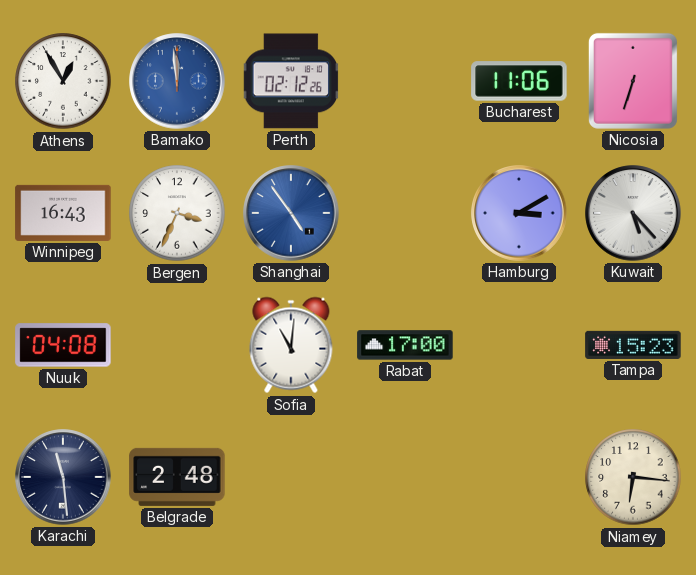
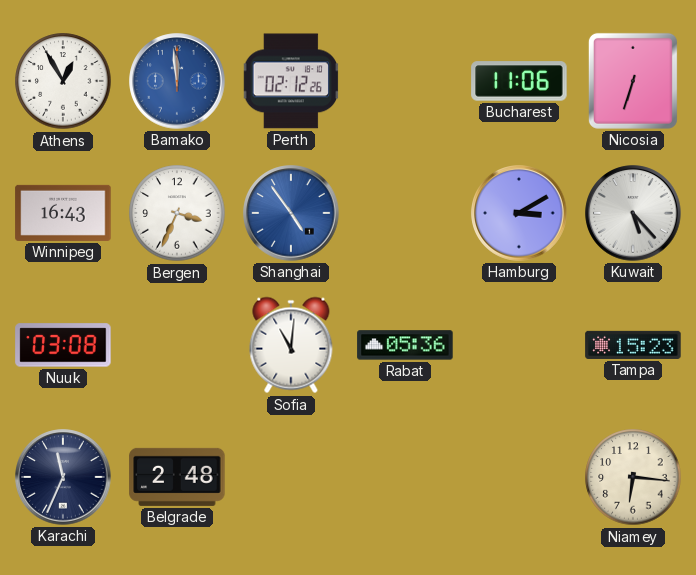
Nuuk: 04:08 -> 03:08 (63, 345)
Rabat: 17:00 -> 05:36 (405, 345)
Karachi: 11:29 -> 11:34 (63, 477)
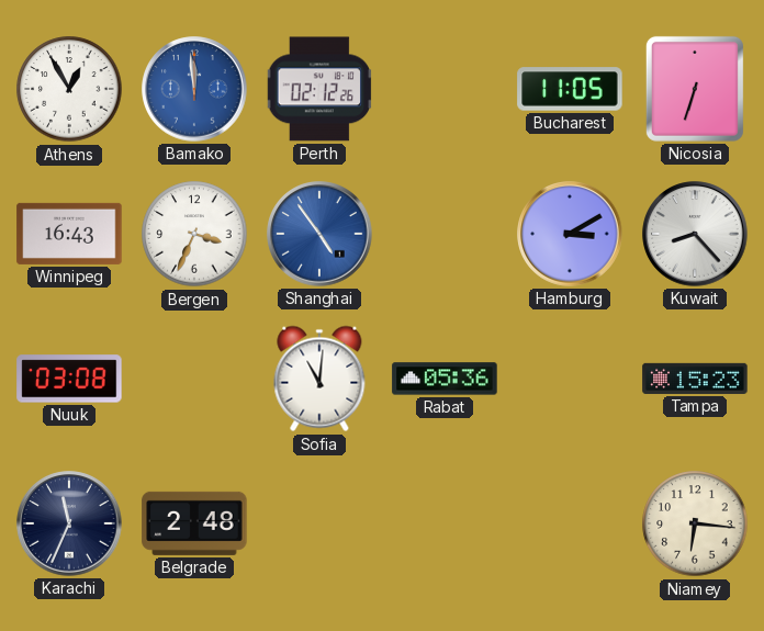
Bucharest: 11:06 -> 11:05 (570, 89)
Kuwait: 5:23 -> 8:23 (695, 234)
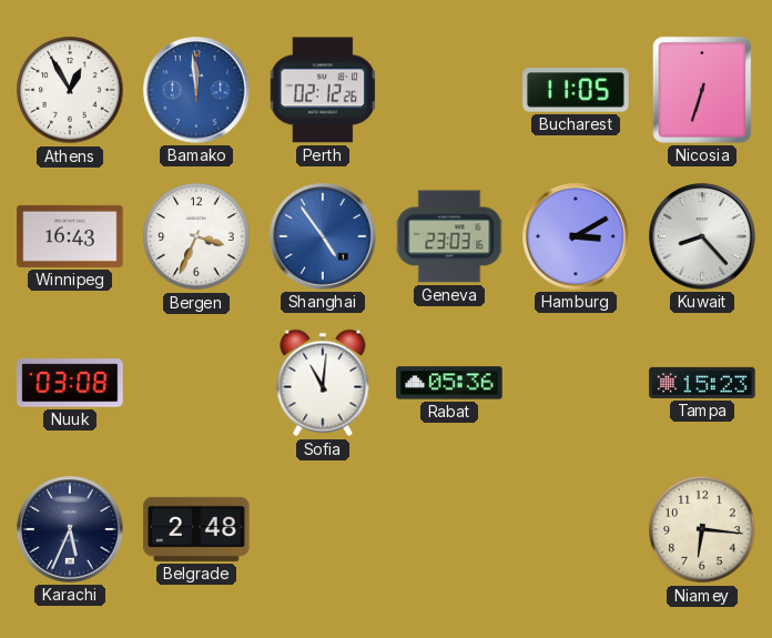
Geneva: none -> 23:03 (449, 236)
Karachi: 11:34 -> 5:34 (70, 529)
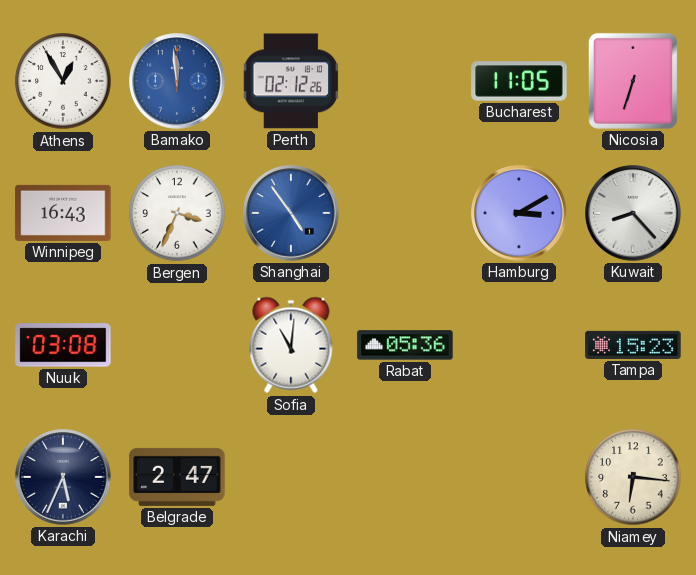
Geneva: 23:03 -> none (449, 236)
Belgrade: 2:48 -> 2:47 (177, 477)
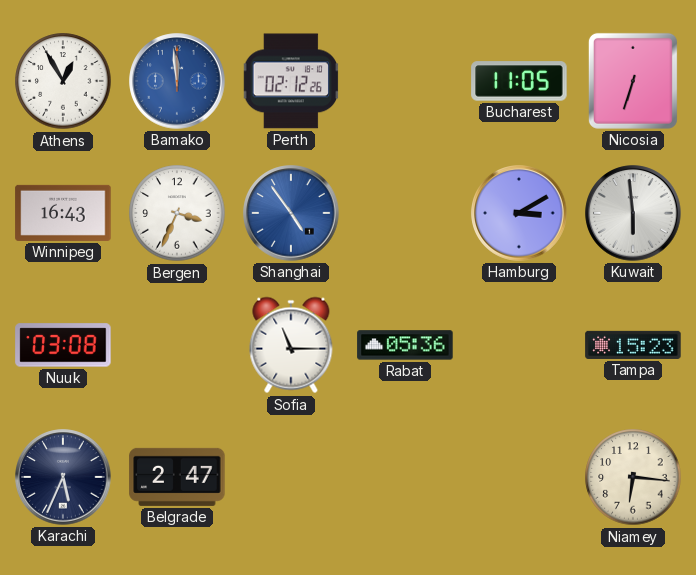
Kuwait: 8:23 -> 5:59 (633, 213)
Sofia: 11:01 -> 11:15 (291, 345)
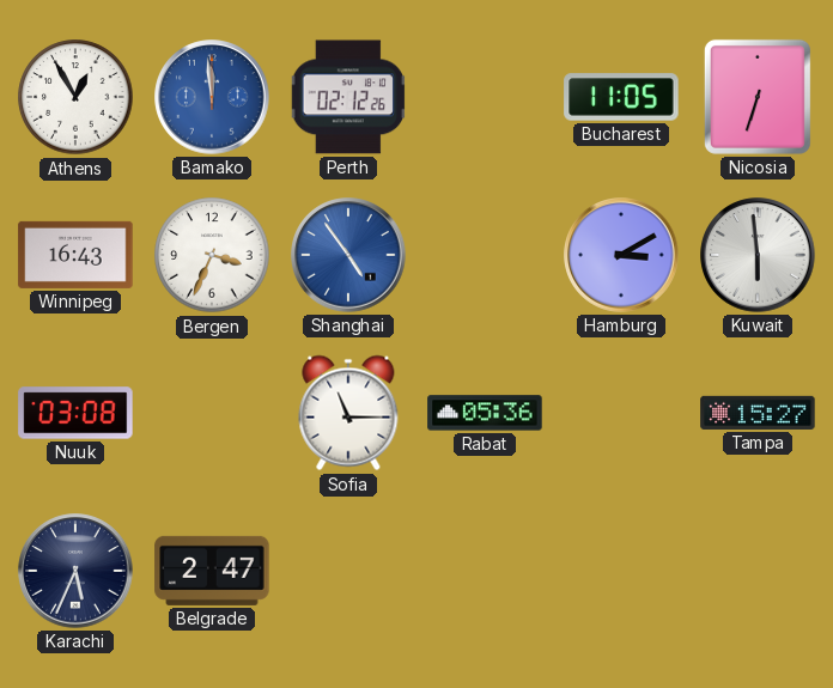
Tampa: 15:23 -> 15:27 (758, 413)
Niamey: 6:16 -> none (633, 477)
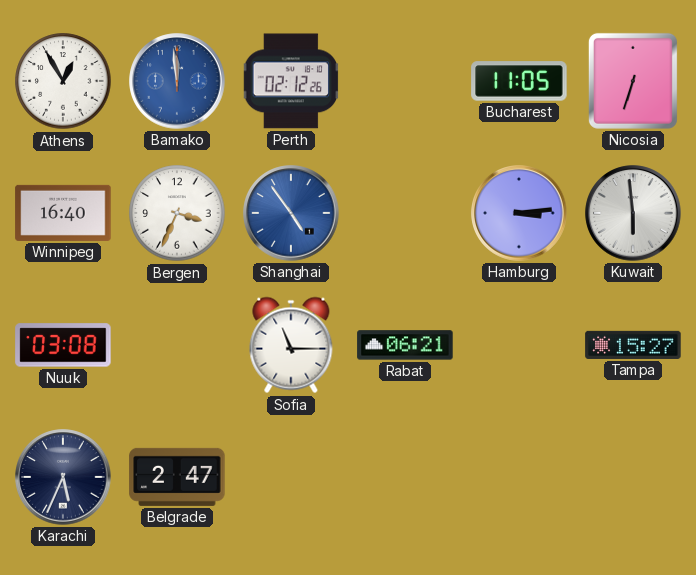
Winnipeg: 16:43 -> 16:40 (63, 213)
Hamburg: 3:10 -> 3:14 (519, 213)
Rabat: 05:36 -> 06:21 (405, 345)
